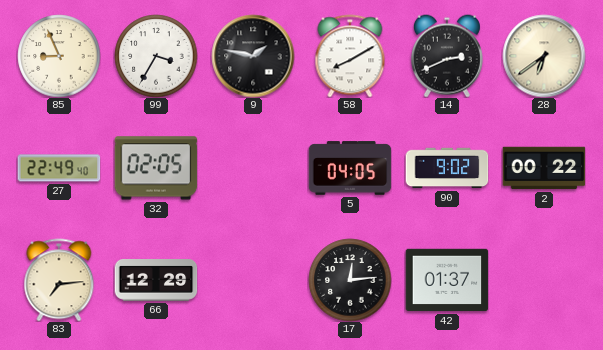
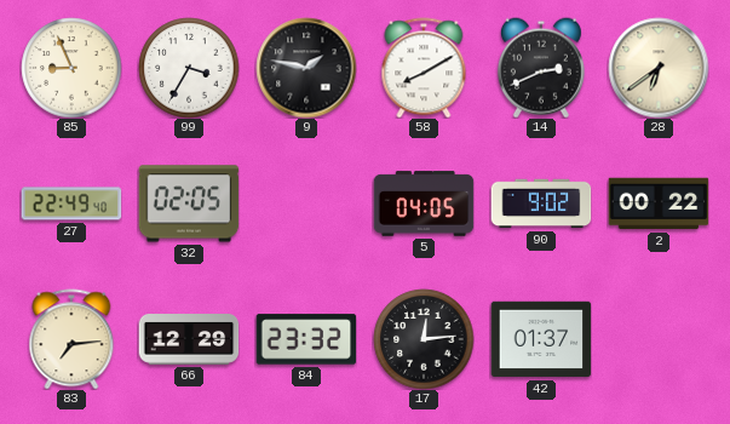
84: none -> 23:32 (306, 339)
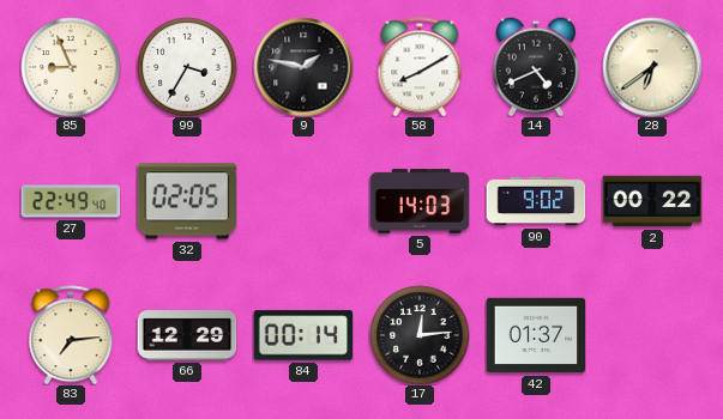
14: 2:41 -> 4:41 (536, 67)
5: 04:05 -> 14:03 (420, 201)
84: 23:32 -> 00:14 (303, 335)
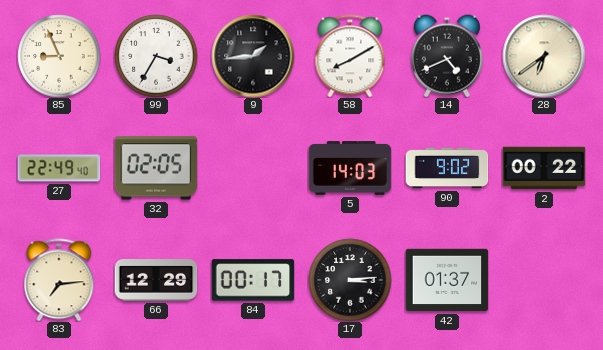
9: 1:47 -> 1:44 (253, 56)
84: 00:14 -> 00:17 (253, 280)
17: 12:14 -> 3:14 (350, 280)
